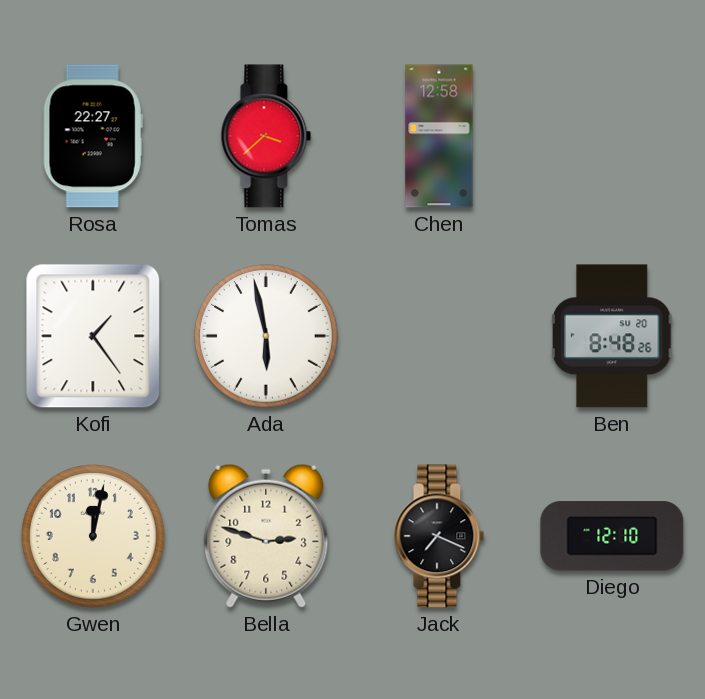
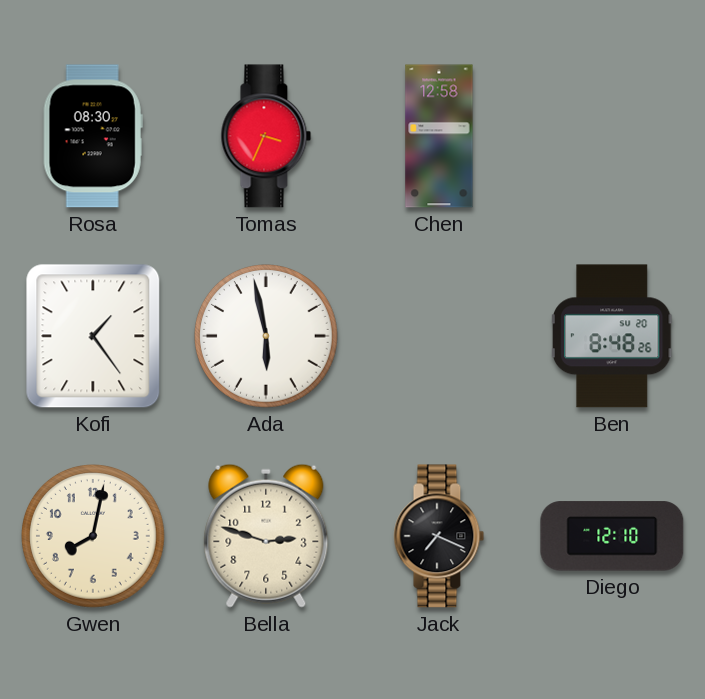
Rosa: 22:27 -> 08:30 (93, 136)
Tomas: 3:38 -> 3:34 (266, 136)
Gwen: 12:02 -> 8:02 (94, 537)
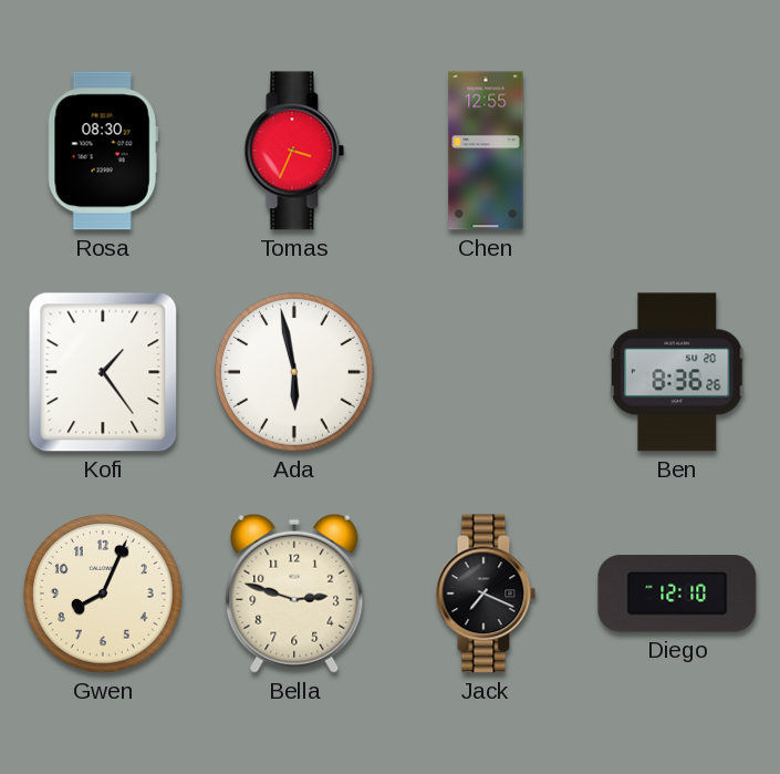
Chen: 12:58 -> 12:55 (486, 151)
Ben: 8:48 -> 8:36 (677, 372)
Gwen: 8:02 -> 8:04 (104, 595)
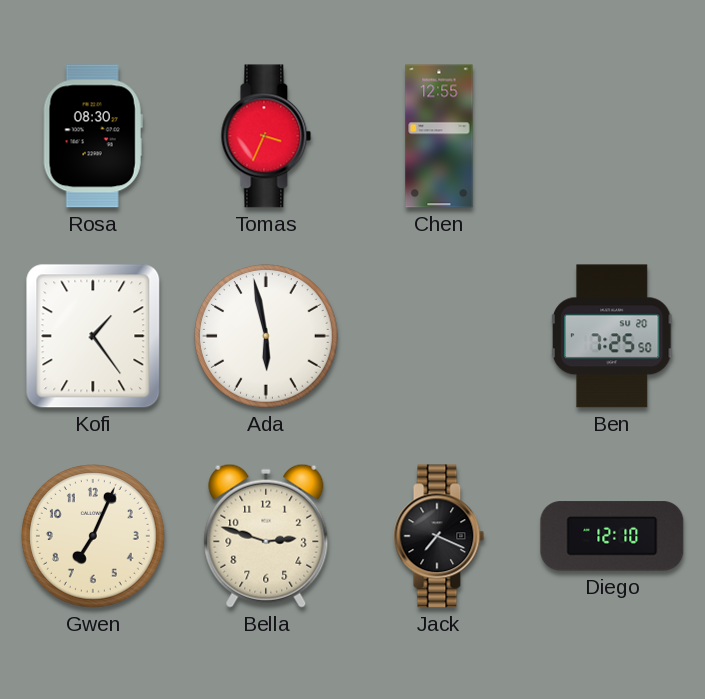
Ben: 8:36 -> 7:25 (612, 336)
Gwen: 8:04 -> 7:04 (94, 537)
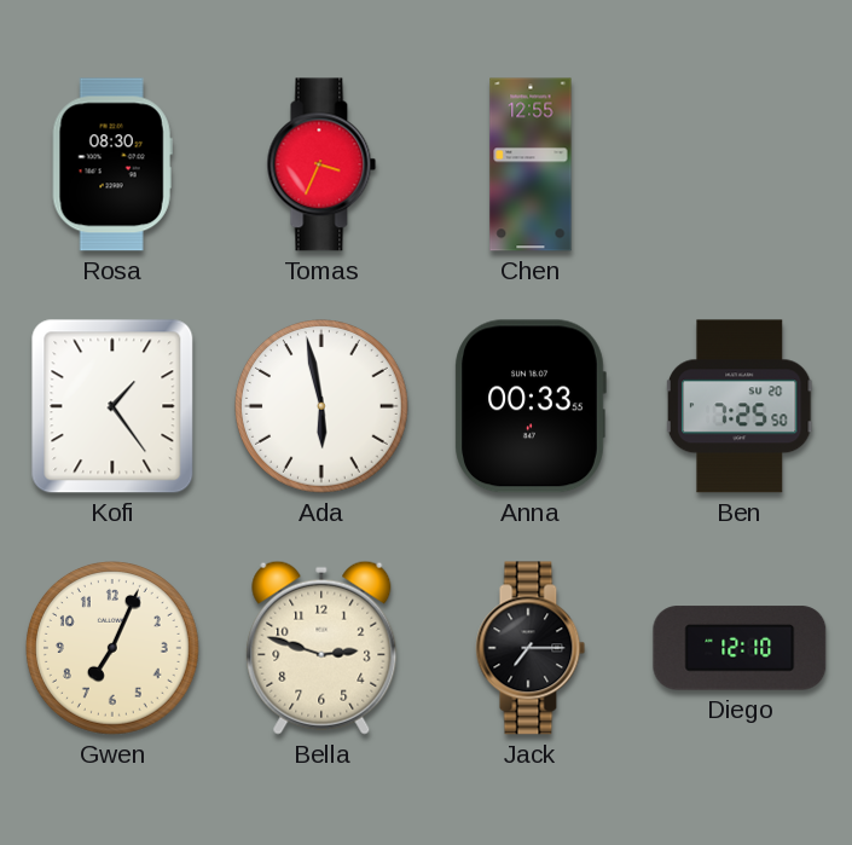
Anna: none -> 00:33 (531, 406)
Jack: 7:19 -> 7:15 (531, 648)
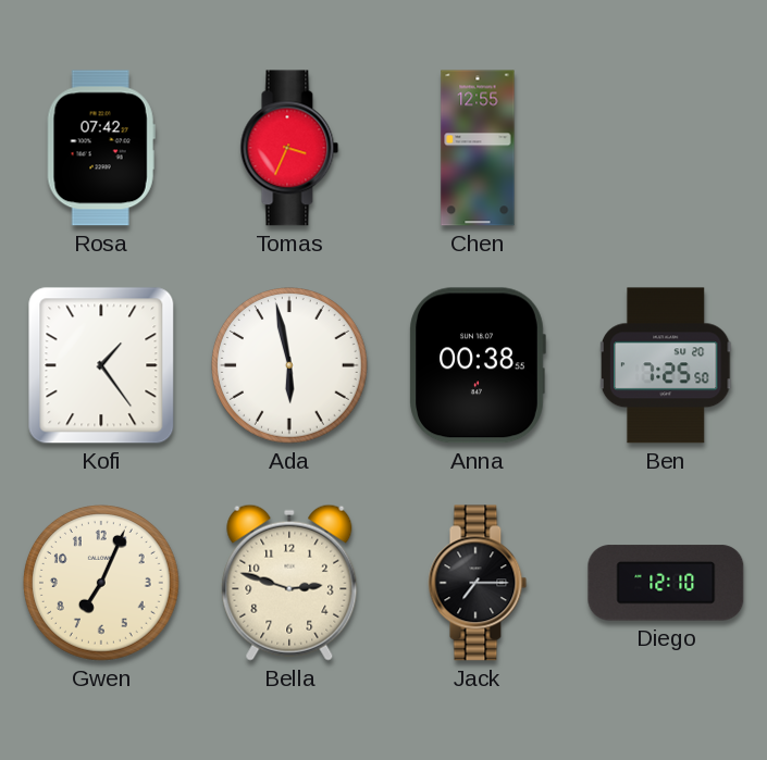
Rosa: 08:30 -> 07:42 (101, 148)
Anna: 00:33 -> 00:38 (478, 365)
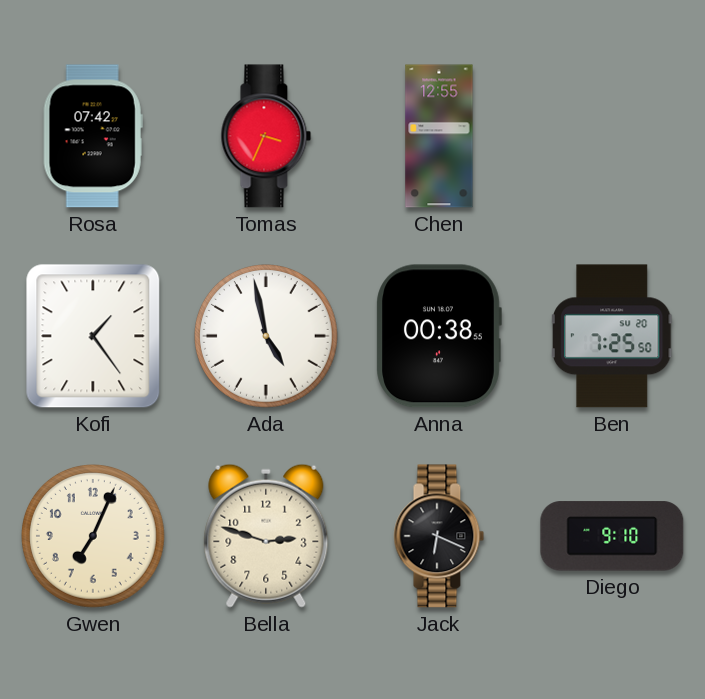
Ada: 5:58 -> 4:58 (267, 337)
Jack: 7:15 -> 6:19 (439, 536)
Diego: 12:10 -> 9:10 (612, 536)
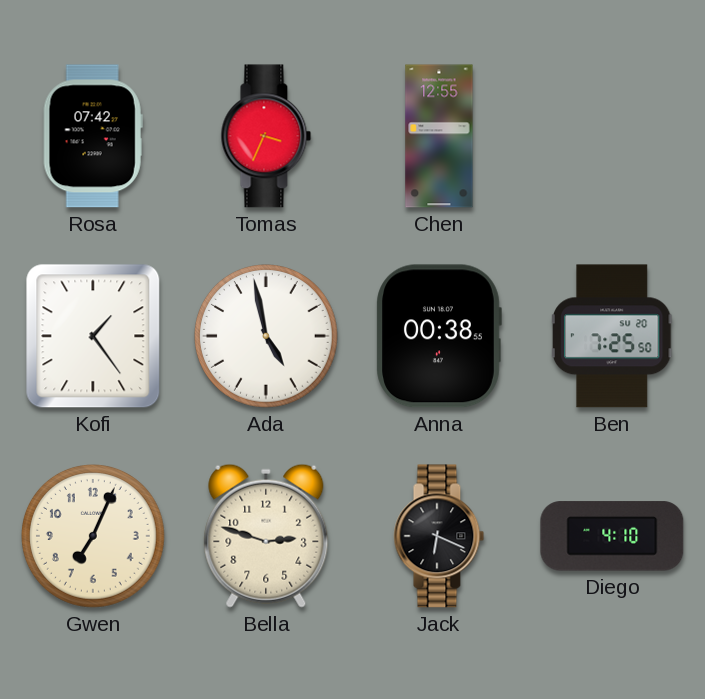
Diego: 9:10 -> 4:10 (612, 536)
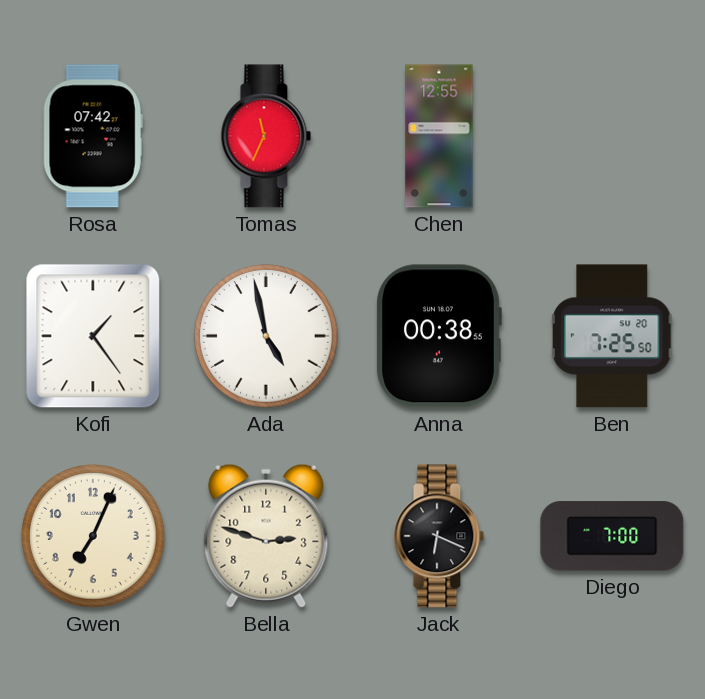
Tomas: 3:34 -> 11:34 (266, 136)
Diego: 4:10 -> 7:00 (612, 536)
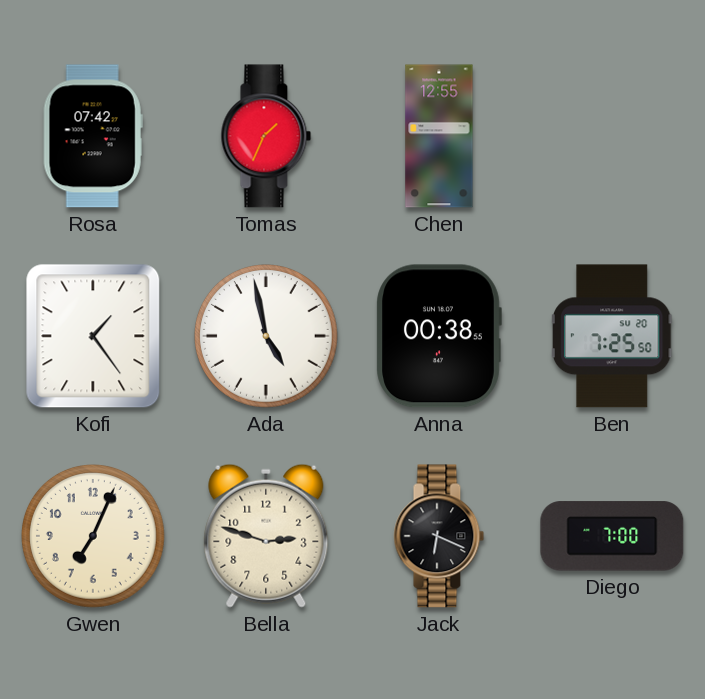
Tomas: 11:34 -> 1:34 (266, 136)
